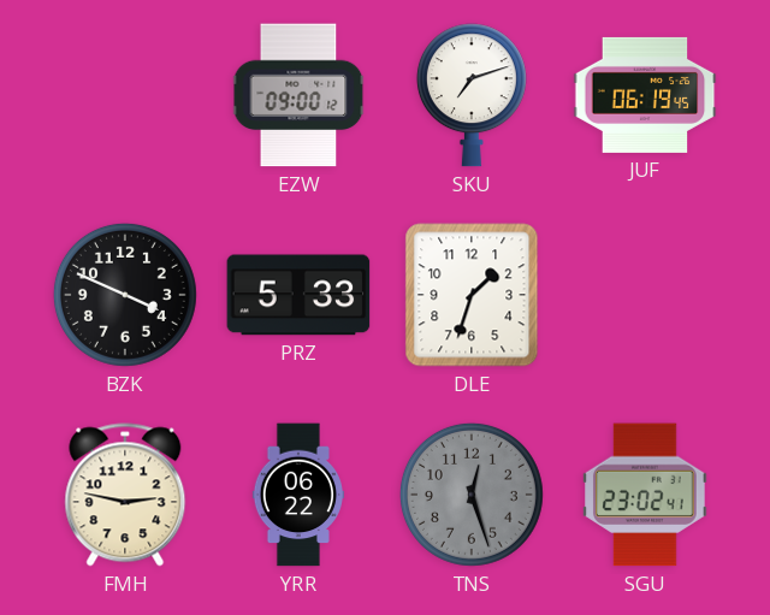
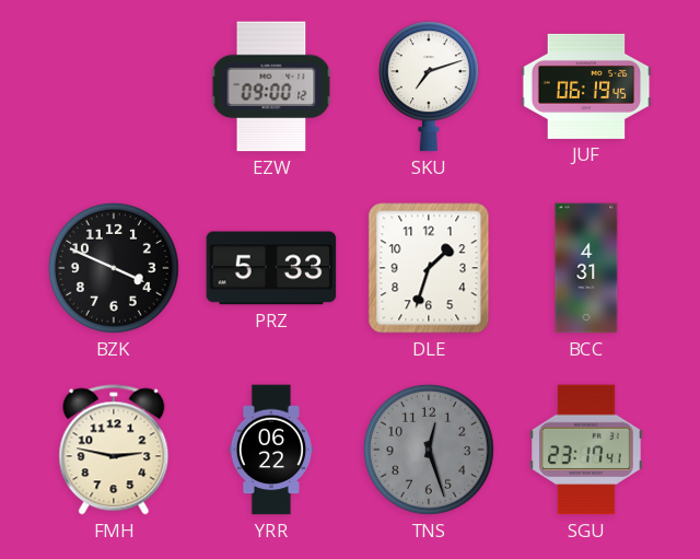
BCC: none -> 4:31 (586, 268)
SGU: 23:02 -> 23:17 (587, 450)
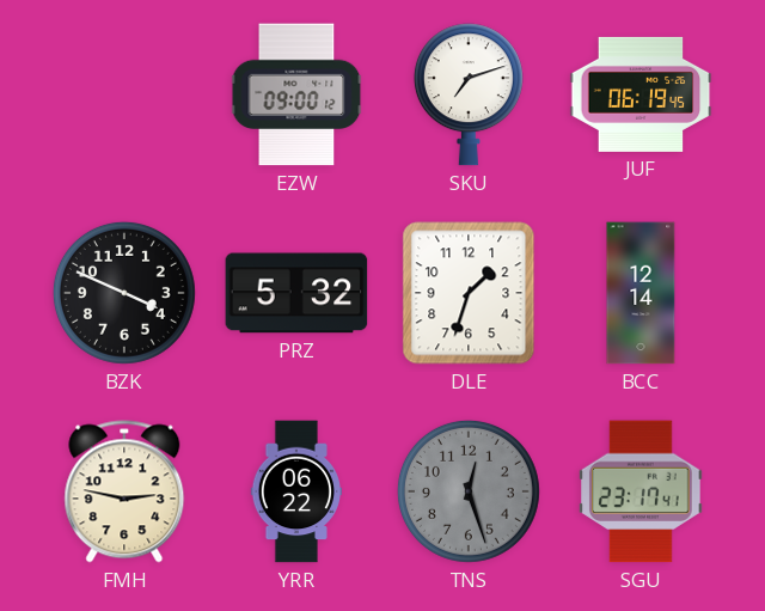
PRZ: 5:33 -> 5:32 (296, 293)
BCC: 4:31 -> 12:14 (641, 293)
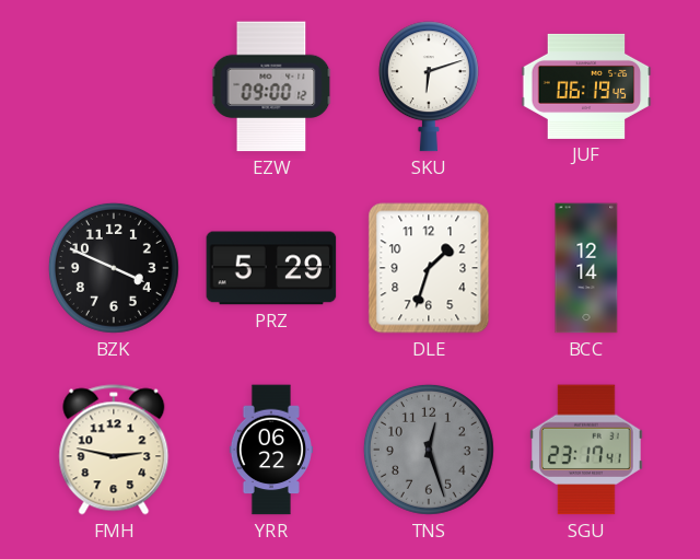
SKU: 7:12 -> 6:12 (429, 86)
PRZ: 5:32 -> 5:29 (271, 268)
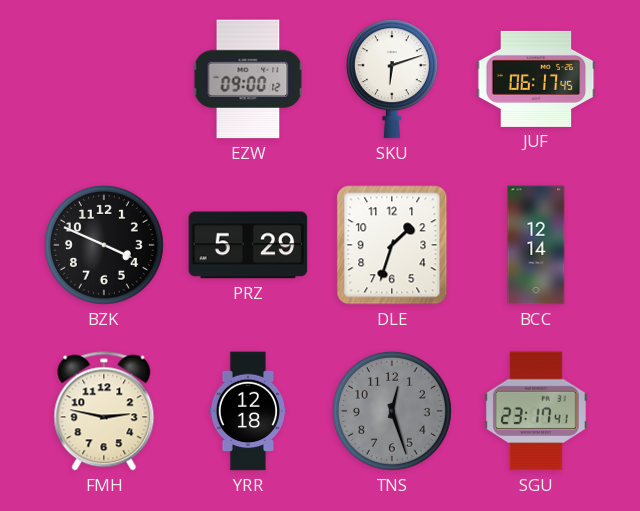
JUF: 06:19 -> 06:17 (536, 79)
YRR: 06:22 -> 12:18 (247, 411)
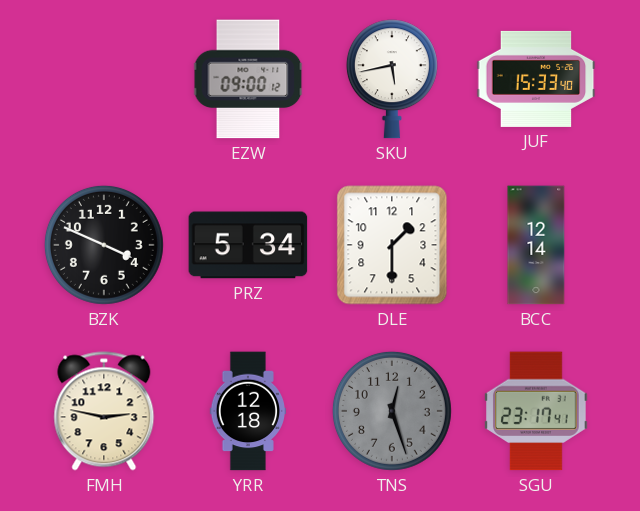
SKU: 6:12 -> 5:43 (392, 79)
JUF: 06:17 -> 15:33 (536, 79)
PRZ: 5:29 -> 5:34 (248, 245)
DLE: 1:33 -> 1:30 (392, 245)
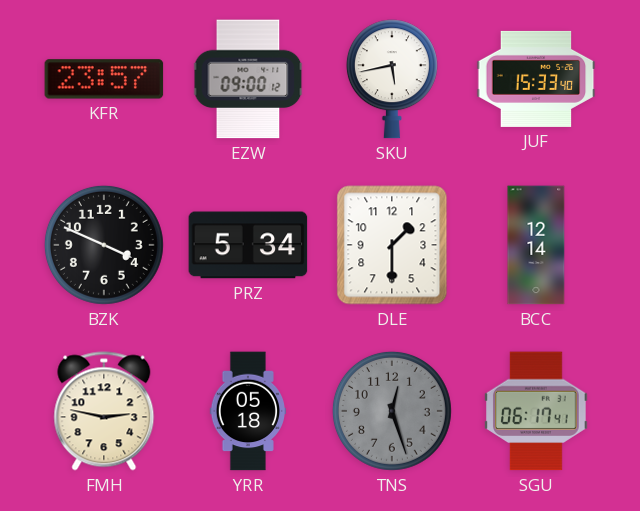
KFR: none -> 23:57 (104, 79)
YRR: 12:18 -> 05:18 (247, 411)
SGU: 23:17 -> 06:17 (537, 411)
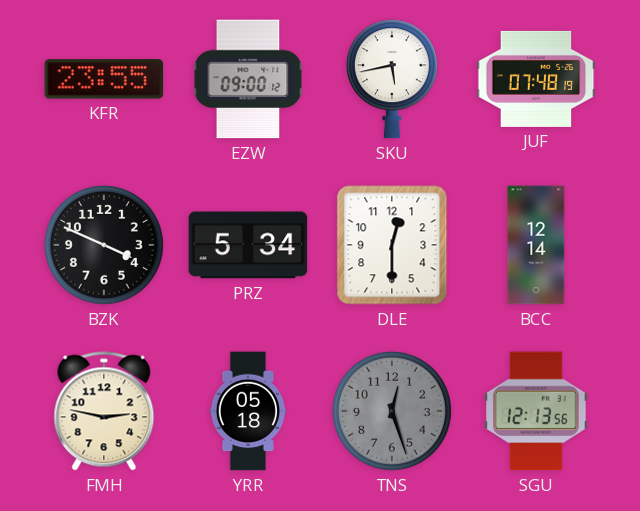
KFR: 23:57 -> 23:55 (104, 79)
JUF: 15:33 -> 07:48 (536, 79)
DLE: 1:30 -> 12:30 (392, 245)
SGU: 06:17 -> 12:13 (537, 411)
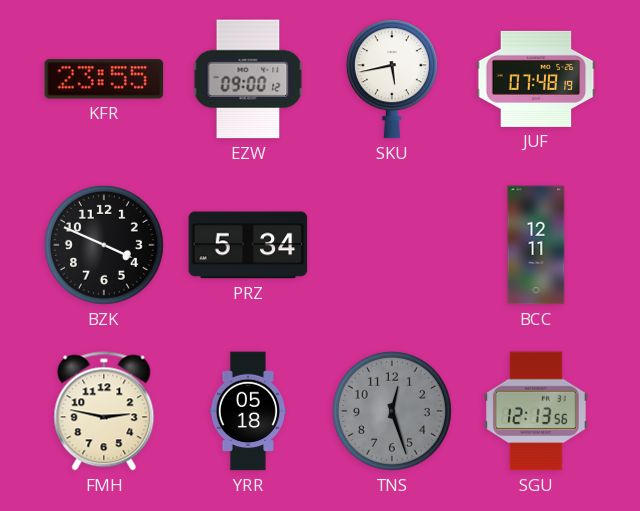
DLE: 12:30 -> none (392, 245)
BCC: 12:14 -> 12:11 (536, 245)
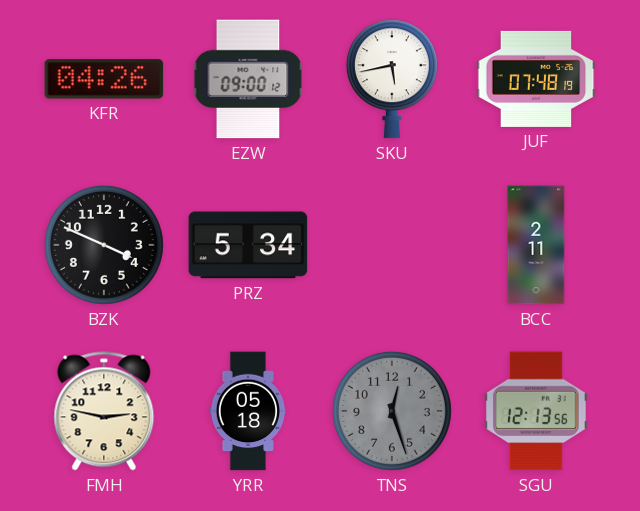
KFR: 23:55 -> 04:26 (104, 79)
BCC: 12:11 -> 2:11 (536, 245)
